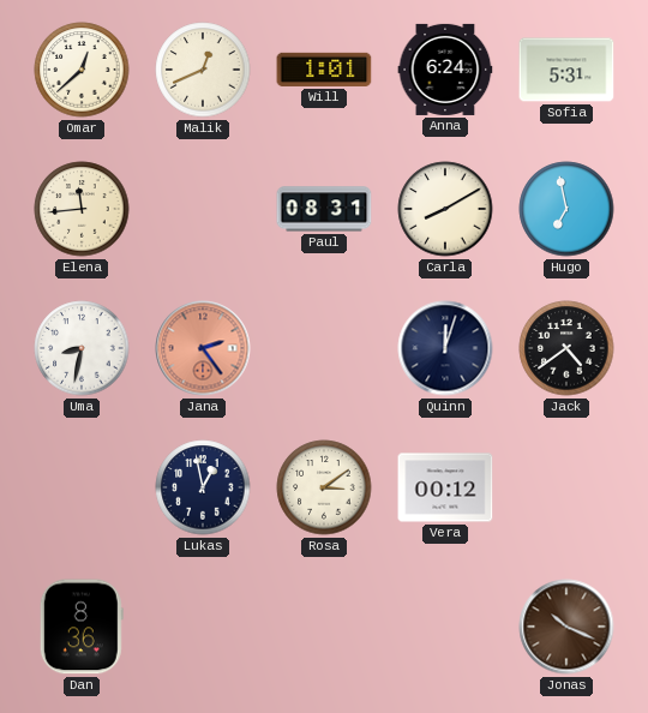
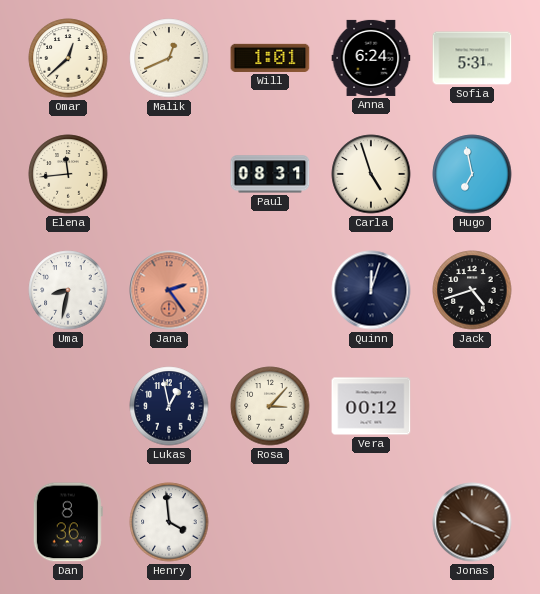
Carla: 8:10 -> 4:57 (371, 174)
Jack: 4:39 -> 4:42 (472, 290)
Rosa: 3:09 -> 3:07 (270, 406)
Henry: none -> 3:59 (169, 522)
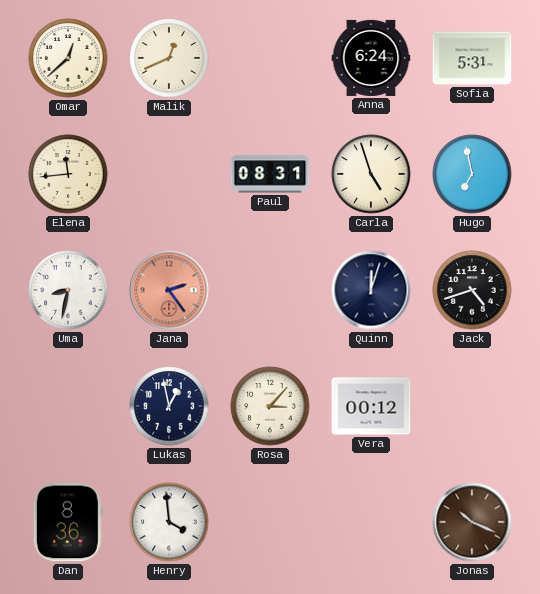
Will: 1:01 -> none (270, 58)
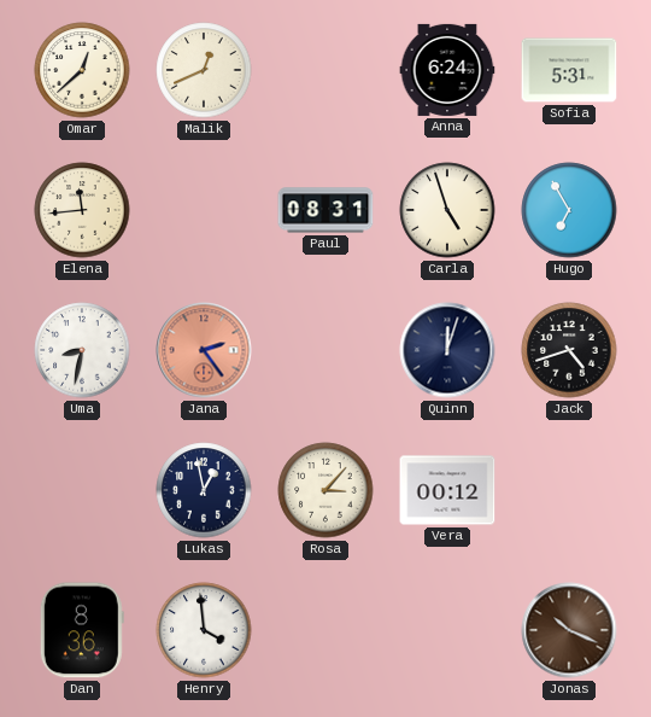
Hugo: 6:58 -> 6:55 (569, 210)
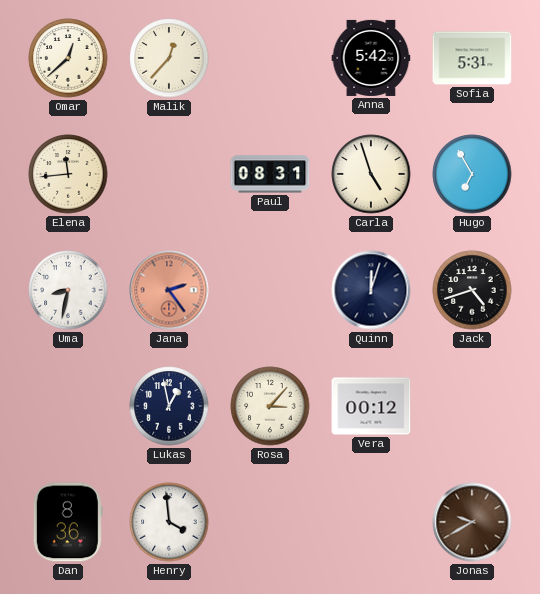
Malik: 12:41 -> 12:37 (169, 58)
Anna: 6:24 -> 5:42 (371, 58)
Jonas: 10:19 -> 9:40 (472, 522)
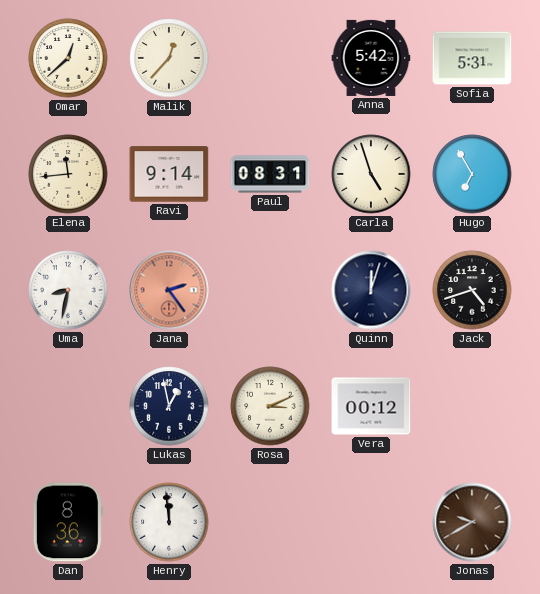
Ravi: none -> 9:14 (169, 174)
Rosa: 3:07 -> 3:11 (270, 406)
Henry: 3:59 -> 11:59 (169, 522)
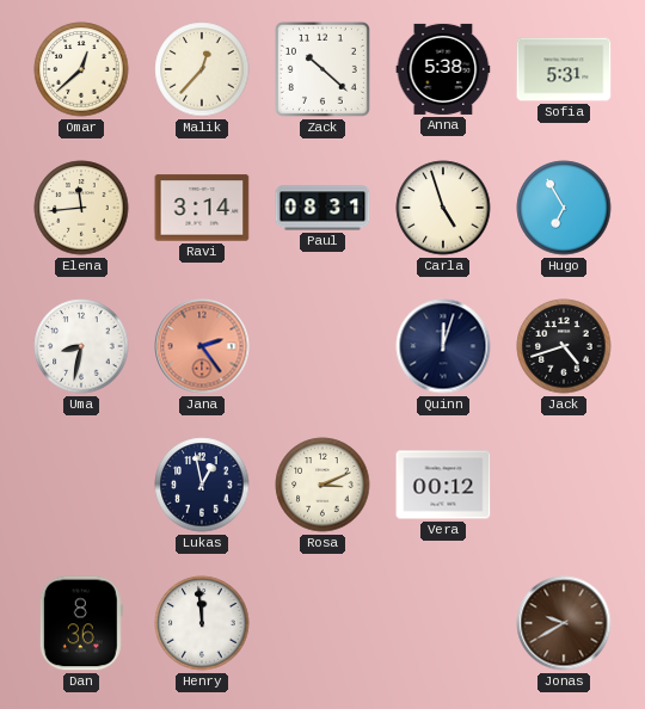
Zack: none -> 10:22 (322, 69)
Anna: 5:42 -> 5:38 (443, 69)
Ravi: 9:14 -> 3:14 (202, 208)
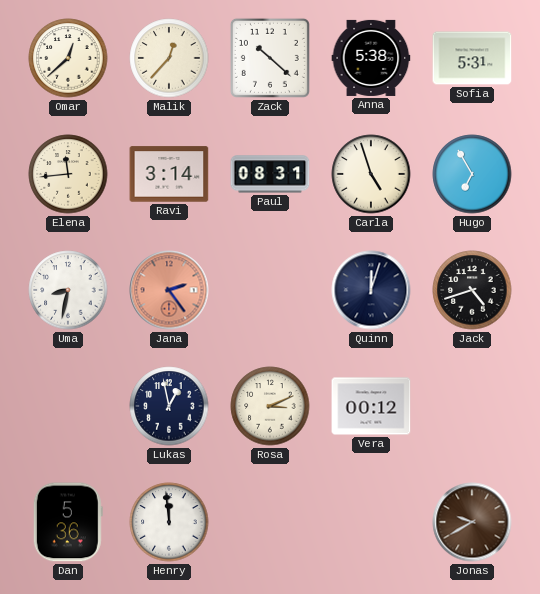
Dan: 8:36 -> 5:36 (68, 522)
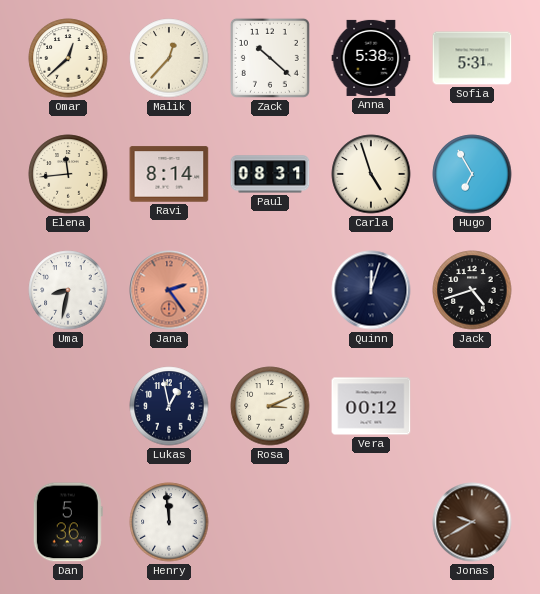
Ravi: 3:14 -> 8:14 (169, 174)
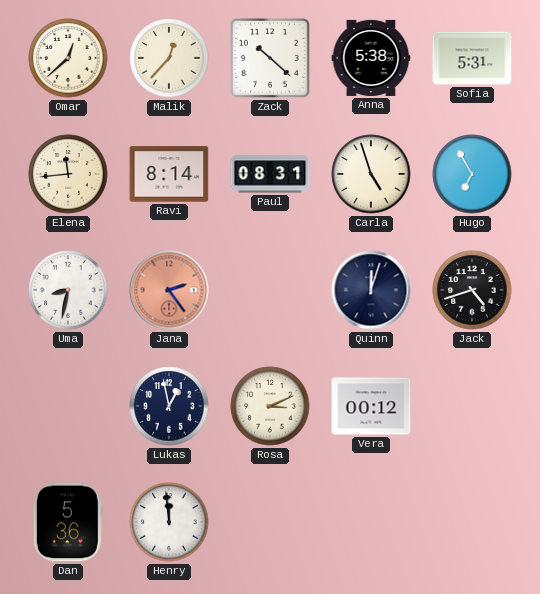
Jonas: 9:40 -> none (472, 522)
